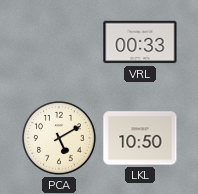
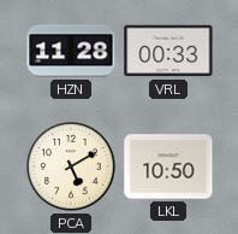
HZN: none -> 11:28 (71, 51)
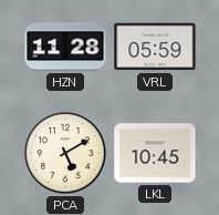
VRL: 00:33 -> 05:59 (155, 47)
LKL: 10:50 -> 10:45 (155, 153)
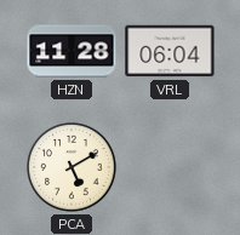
VRL: 05:59 -> 06:04 (170, 51)
LKL: 10:45 -> none (155, 153)
